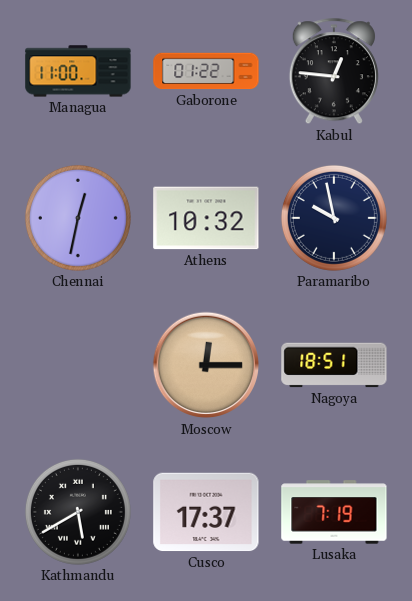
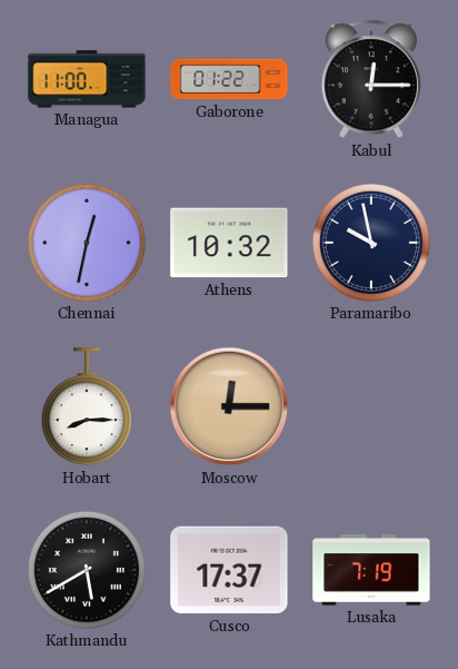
Kabul: 12:46 -> 12:15 (371, 80)
Hobart: none -> 8:15 (87, 407)
Nagoya: 18:51 -> none (334, 365)
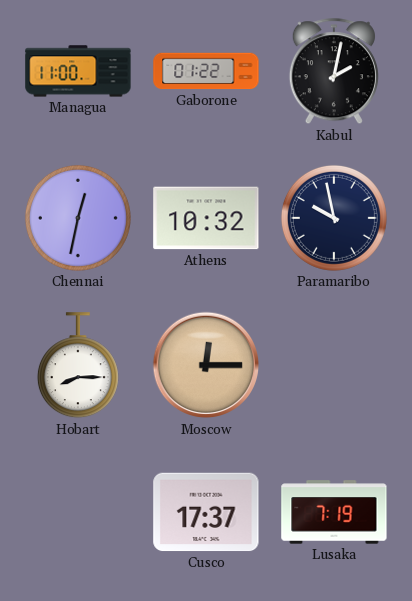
Kabul: 12:15 -> 2:02 (334, 72)
Kathmandu: 5:40 -> none (87, 570)
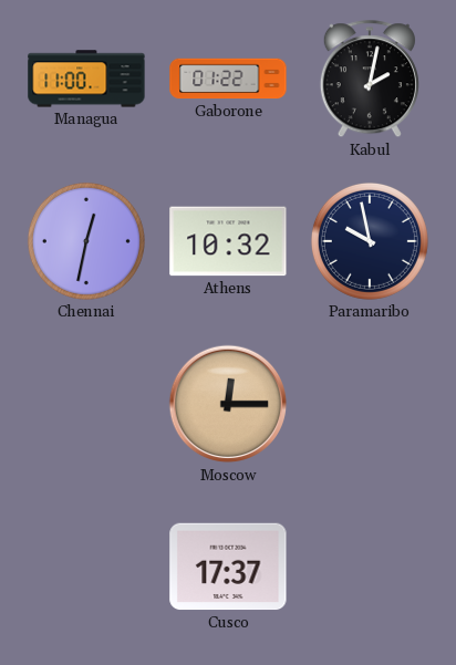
Hobart: 8:15 -> none (78, 366)
Lusaka: 7:19 -> none (334, 512)
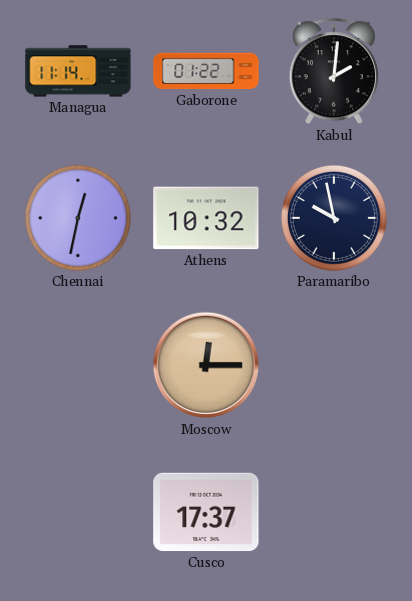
Managua: 11:00 -> 11:14 (78, 71)
Kabul: 2:02 -> 2:01 (334, 72)
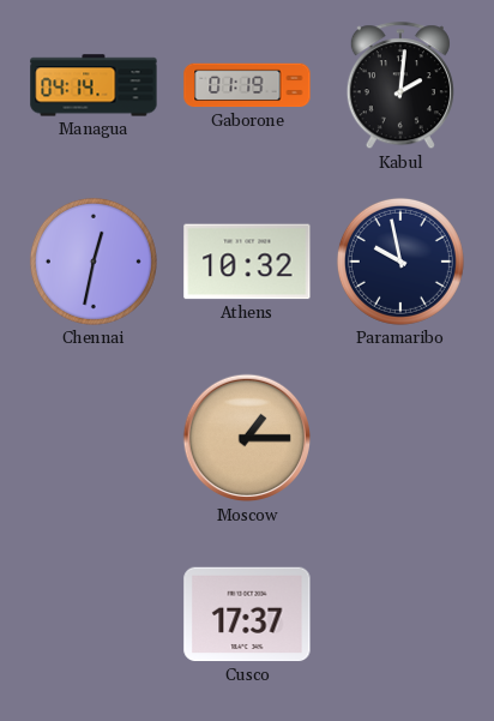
Managua: 11:14 -> 04:14 (94, 85)
Gaborone: 01:22 -> 01:19 (247, 85)
Moscow: 12:15 -> 1:15 (247, 438)
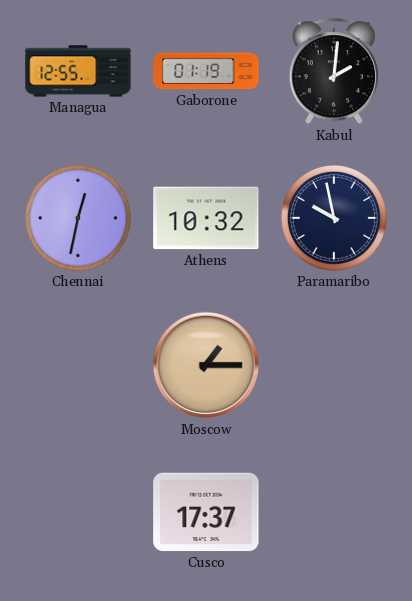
Managua: 04:14 -> 12:55 (78, 71)
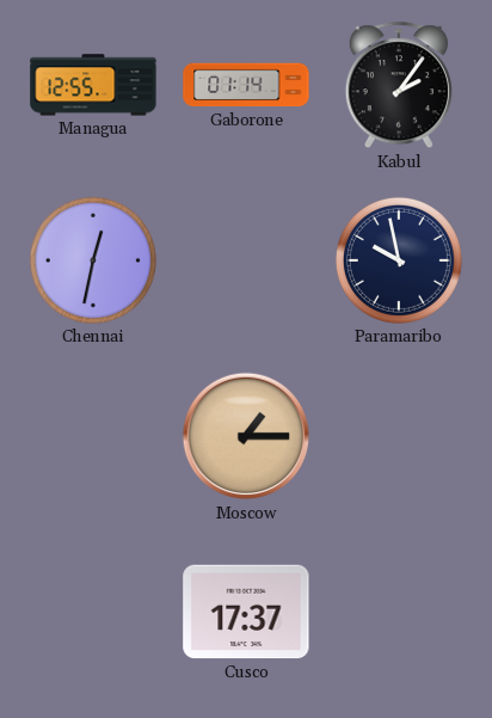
Gaborone: 01:19 -> 01:14 (246, 85)
Kabul: 2:01 -> 2:06 (399, 86)
Athens: 10:32 -> none (206, 218)
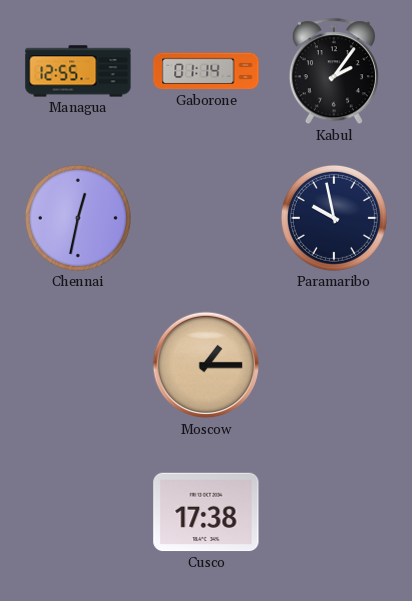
Cusco: 17:37 -> 17:38 (206, 512)
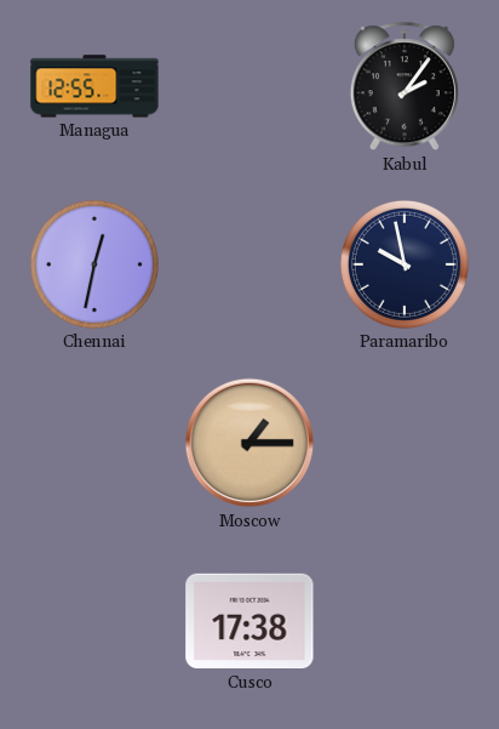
Gaborone: 01:14 -> none (206, 71)
